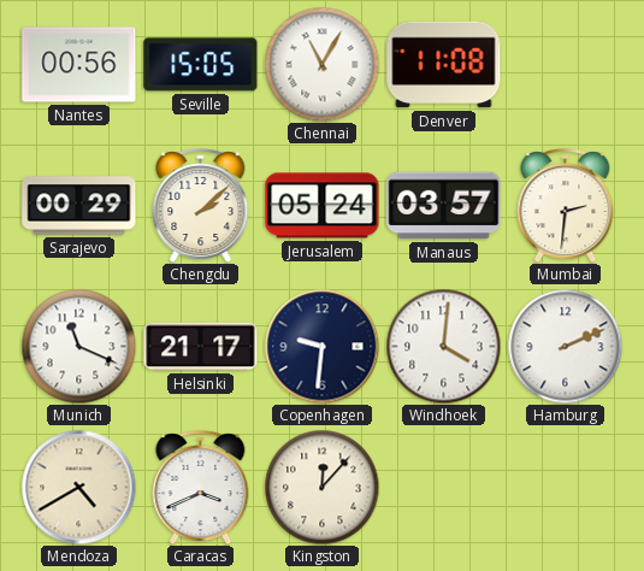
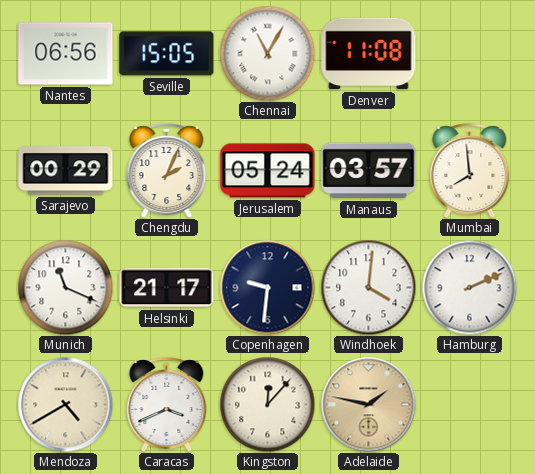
Nantes: 00:56 -> 06:56 (66, 54)
Chengdu: 2:08 -> 2:04 (167, 171)
Mumbai: 2:31 -> 7:59 (470, 171)
Adelaide: none -> 1:47 (368, 404)
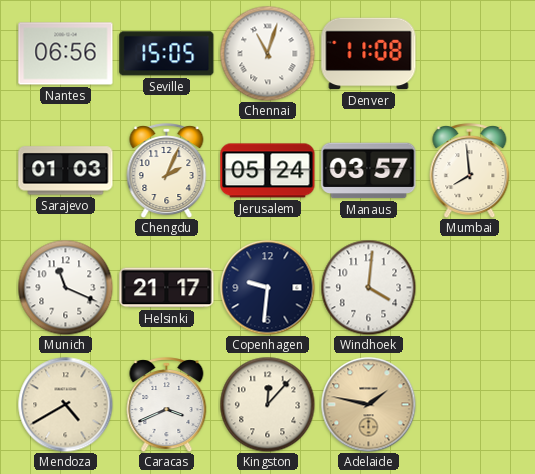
Chennai: 11:05 -> 11:03 (267, 53)
Sarajevo: 00:29 -> 01:03 (66, 171)
Hamburg: 2:11 -> none (469, 287)
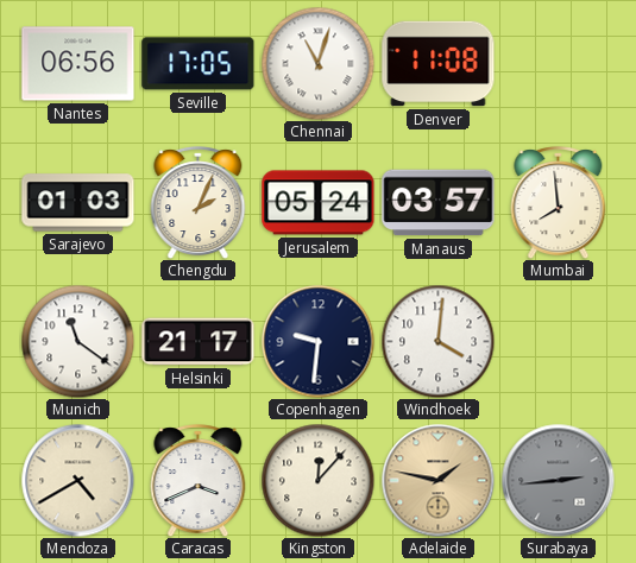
Seville: 15:05 -> 17:05 (199, 64)
Munich: 11:19 -> 11:21 (77, 341)
Surabaya: none -> 2:44 (558, 480)
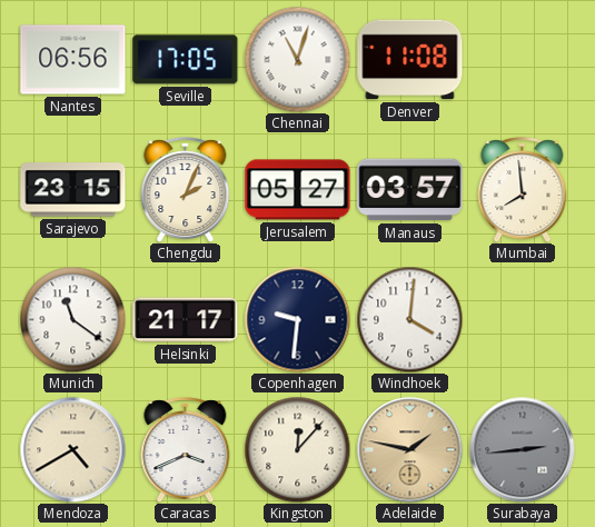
Sarajevo: 01:03 -> 23:15 (73, 190)
Jerusalem: 05:24 -> 05:27 (298, 190)
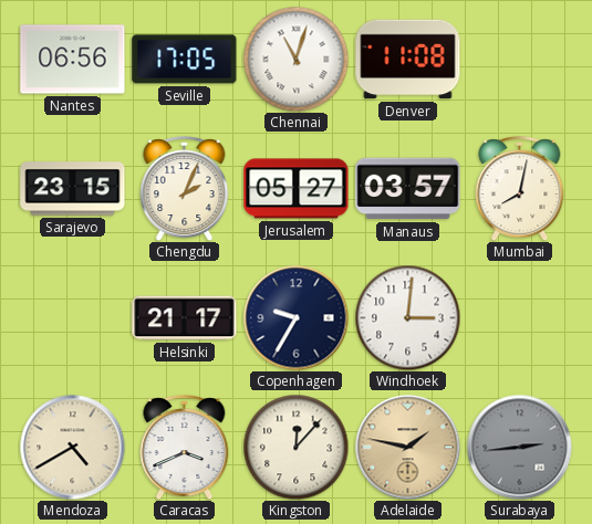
Mumbai: 7:59 -> 8:02 (520, 189)
Munich: 11:21 -> none (72, 319)
Copenhagen: 9:31 -> 9:35 (295, 317)
Windhoek: 4:01 -> 3:01 (407, 317)
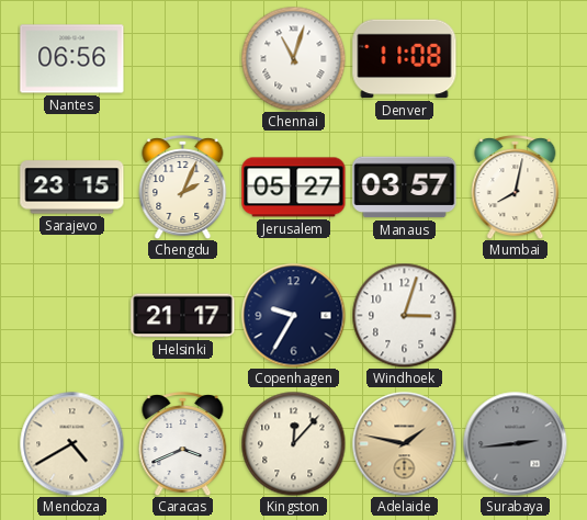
Seville: 17:05 -> none (185, 60)
Windhoek: 3:01 -> 3:03 (404, 315)
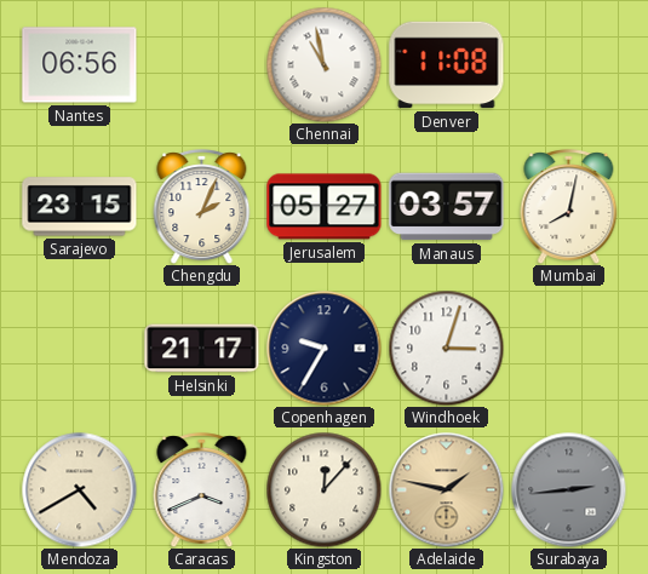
Chennai: 11:03 -> 10:58 (323, 64)
